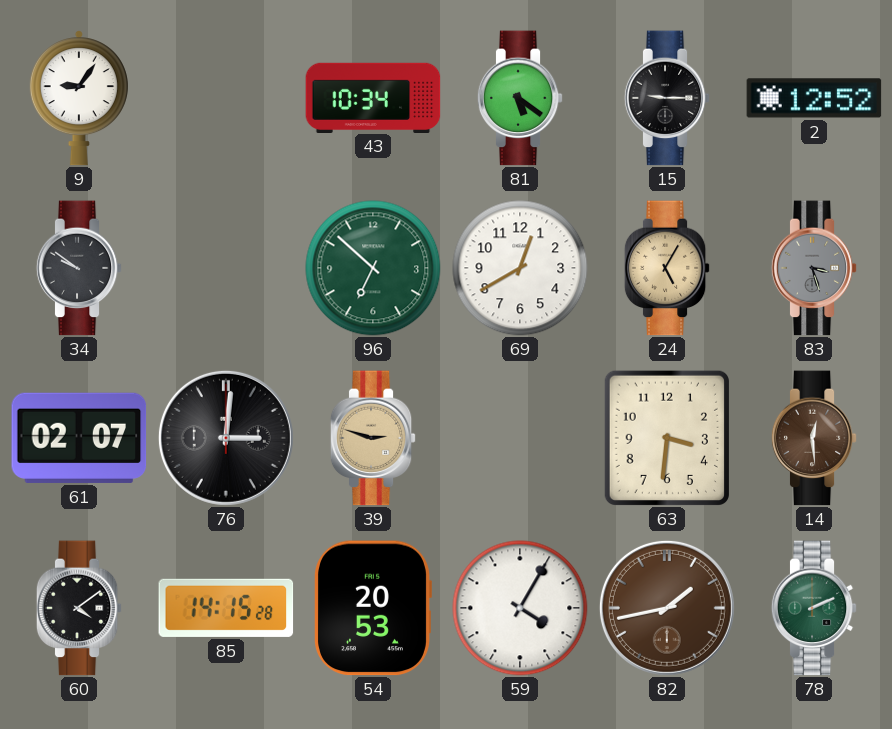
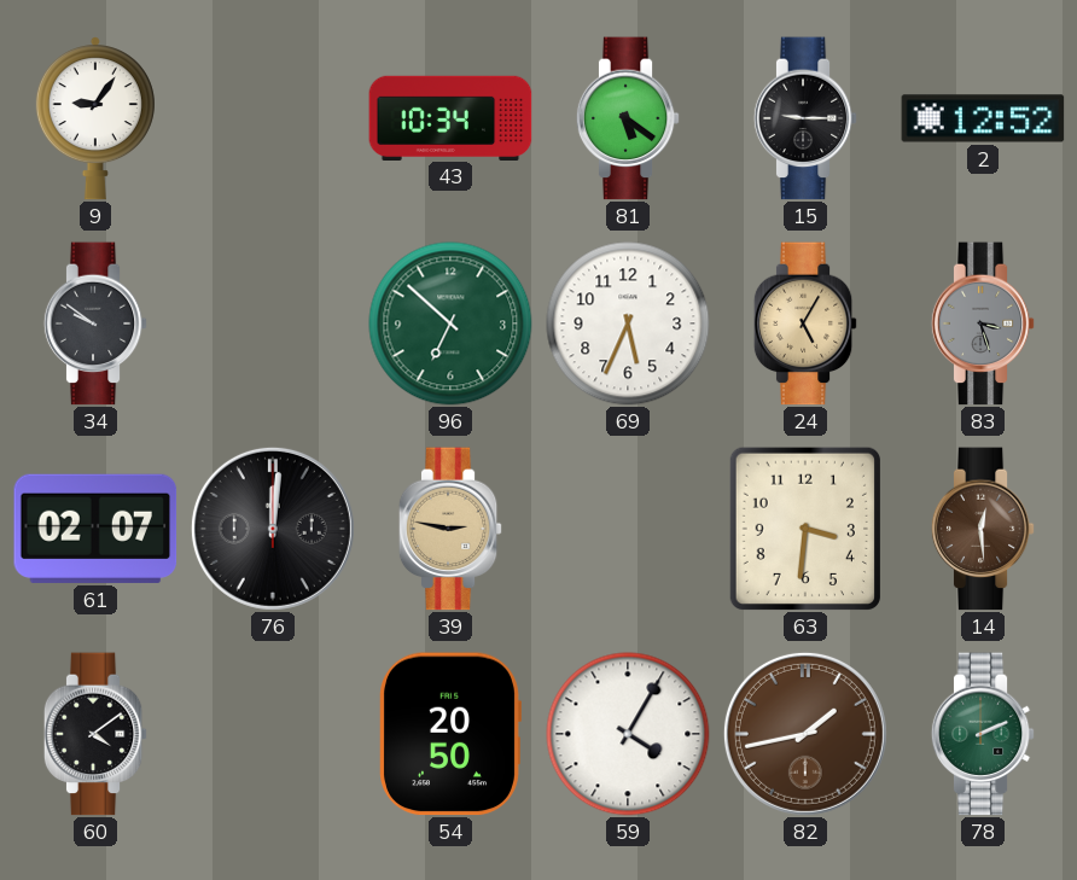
69: 12:40 -> 5:34 (628, 324)
76: 3:01 -> 12:01 (273, 529)
39: 2:48 -> 2:47 (450, 529)
85: 14:15 -> none (226, 608)
54: 20:53 -> 20:50 (450, 734)
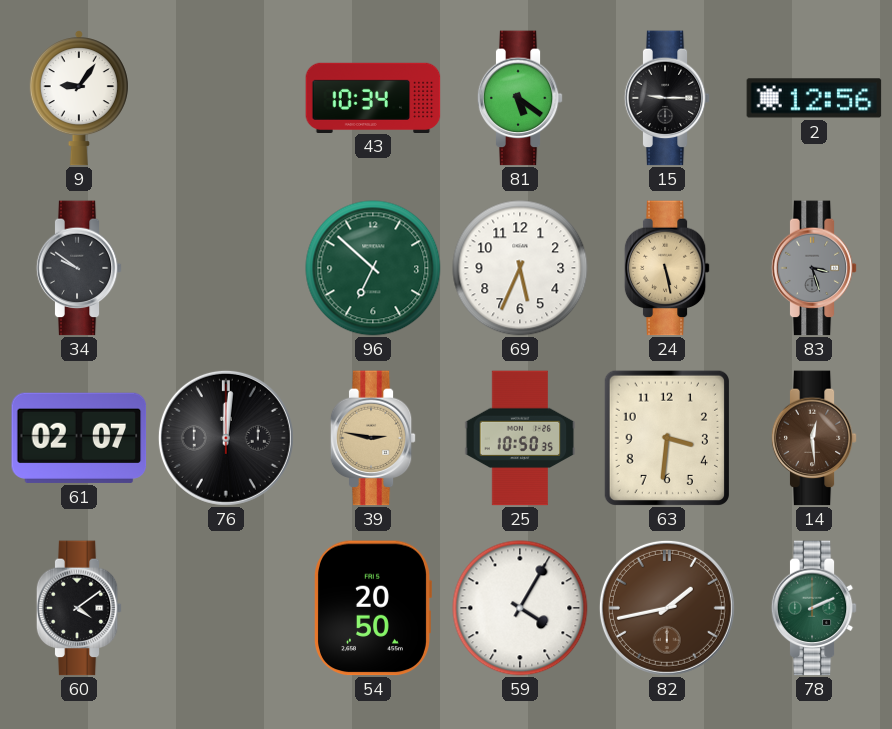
2: 12:52 -> 12:56 (814, 98)
24: 5:05 -> 5:28 (667, 268)
25: none -> 10:50 (520, 438)
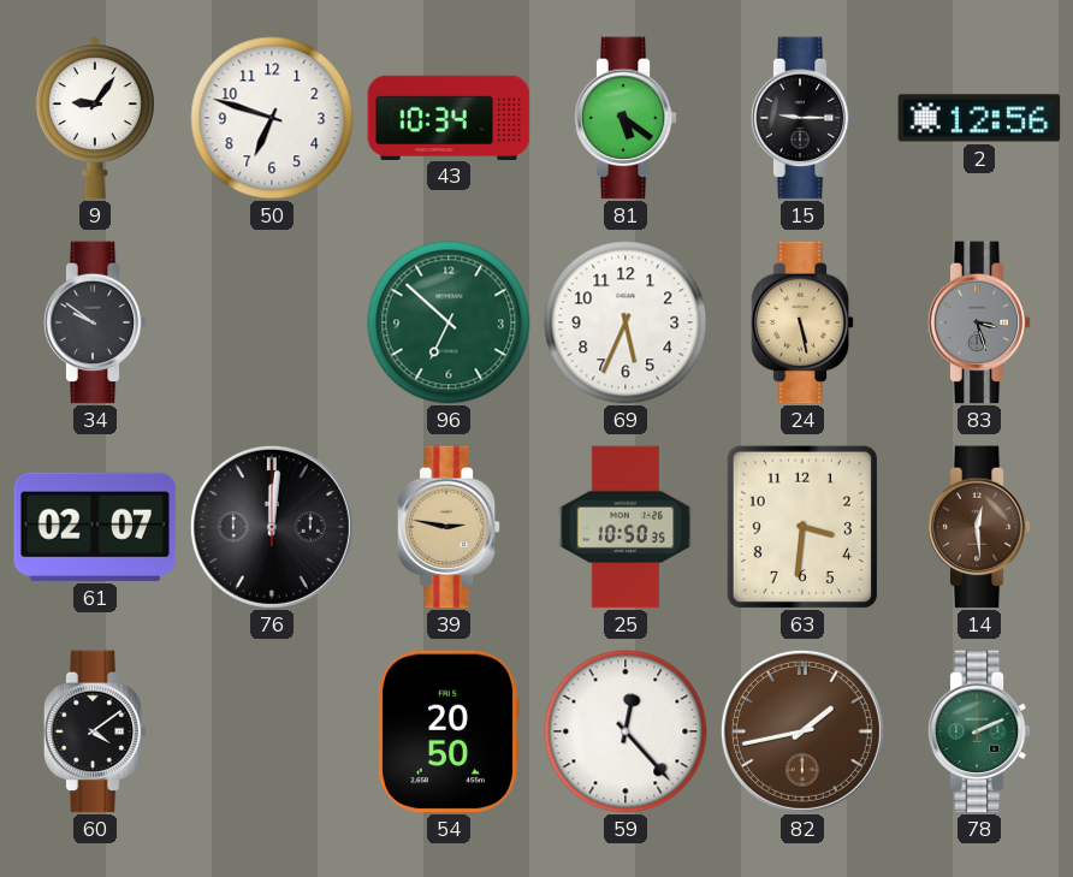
50: none -> 6:48 (272, 118)
59: 4:05 -> 12:23 (626, 731)
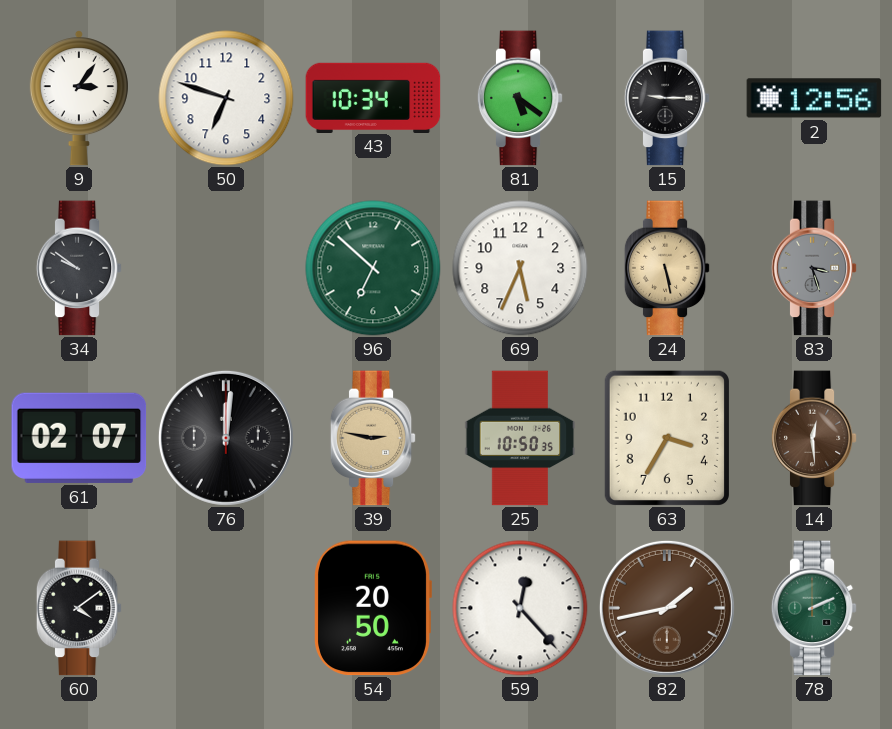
9: 9:06 -> 3:06 (79, 98)
63: 3:31 -> 3:35 (667, 438)
